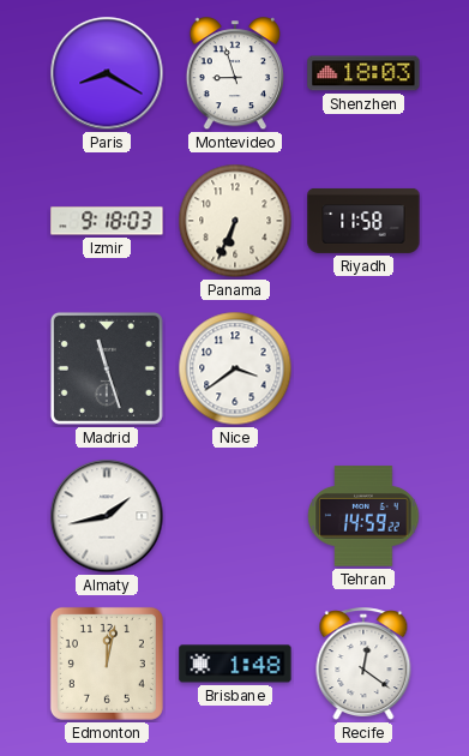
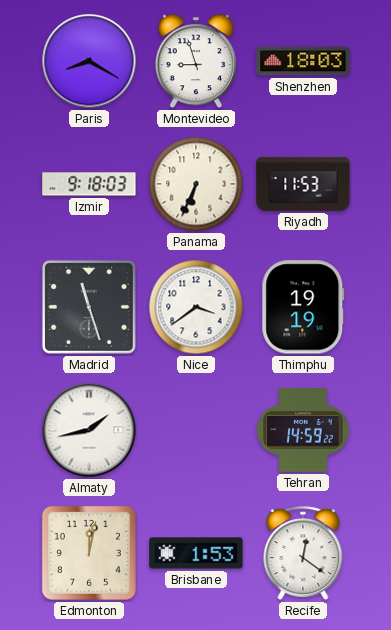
Riyadh: 11:58 -> 11:53 (303, 184)
Thimphu: none -> 19:19 (303, 307)
Brisbane: 1:48 -> 1:53 (196, 553)
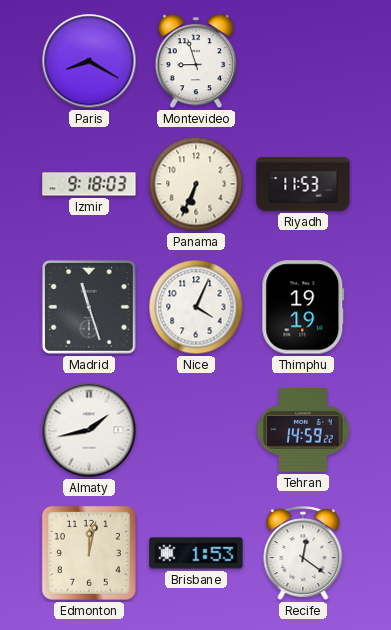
Shenzhen: 18:03 -> none (303, 61)
Nice: 3:39 -> 4:04 (196, 307)
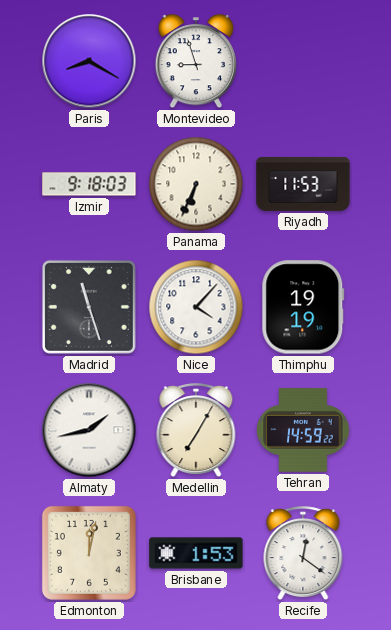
Nice: 4:04 -> 4:07 (196, 307)
Medellin: none -> 7:05 (196, 431)
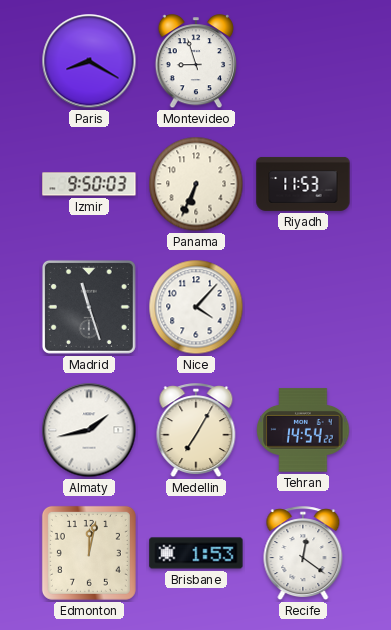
Izmir: 9:18 -> 9:50 (89, 184)
Thimphu: 19:19 -> none (303, 307)
Tehran: 14:59 -> 14:54 (303, 430)
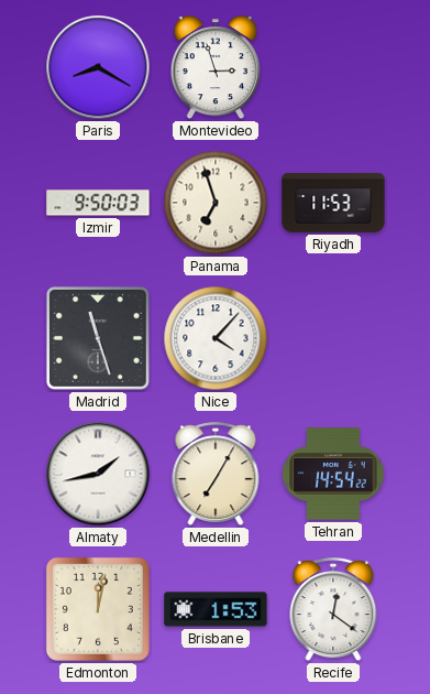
Montevideo: 8:57 -> 2:57 (214, 68)
Panama: 6:34 -> 6:57 (216, 203)
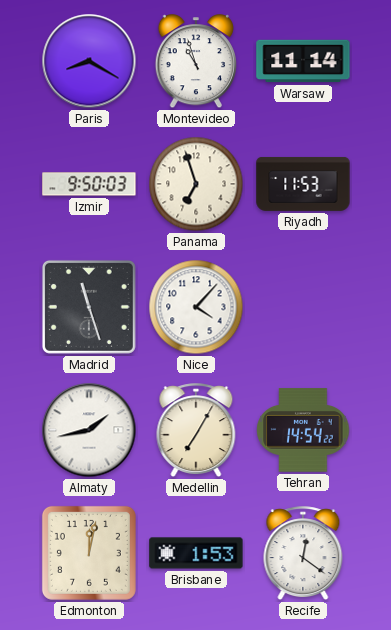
Montevideo: 2:57 -> 10:57 (195, 62)
Warsaw: none -> 11:14 (303, 61)
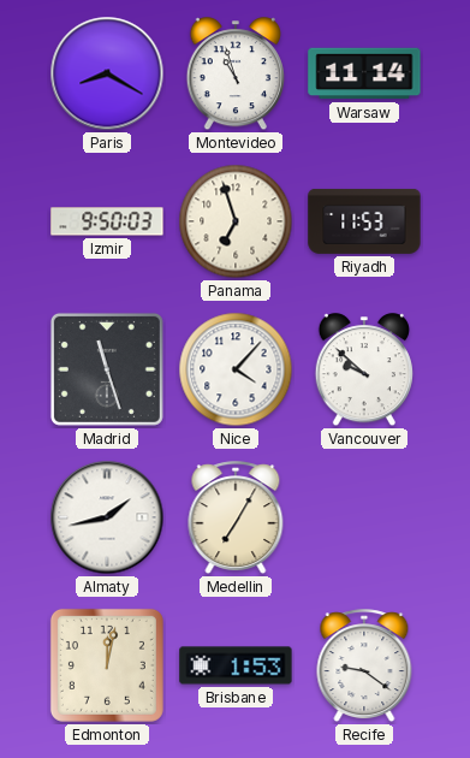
Vancouver: none -> 9:52 (363, 371)
Tehran: 14:54 -> none (303, 430)
Recife: 12:21 -> 9:21 (364, 667)
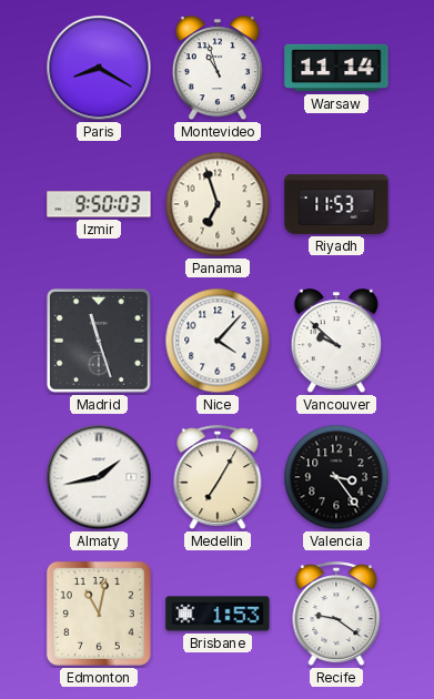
Valencia: none -> 3:24 (336, 477)
Edmonton: 12:02 -> 11:02 (99, 614)
